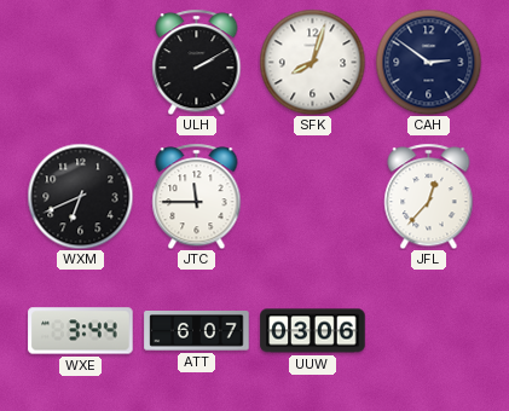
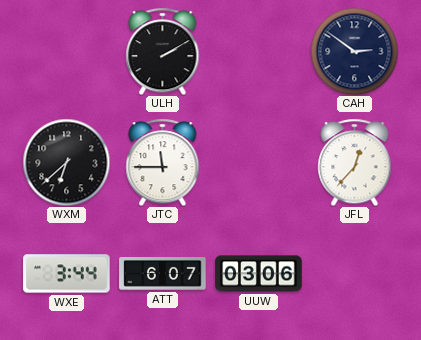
SFK: 8:03 -> none (312, 62)
WXM: 6:41 -> 6:38 (66, 162)
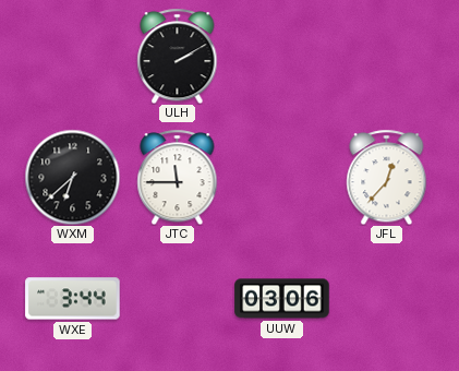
CAH: 2:51 -> none (354, 51)
ATT: 6:07 -> none (163, 274)
